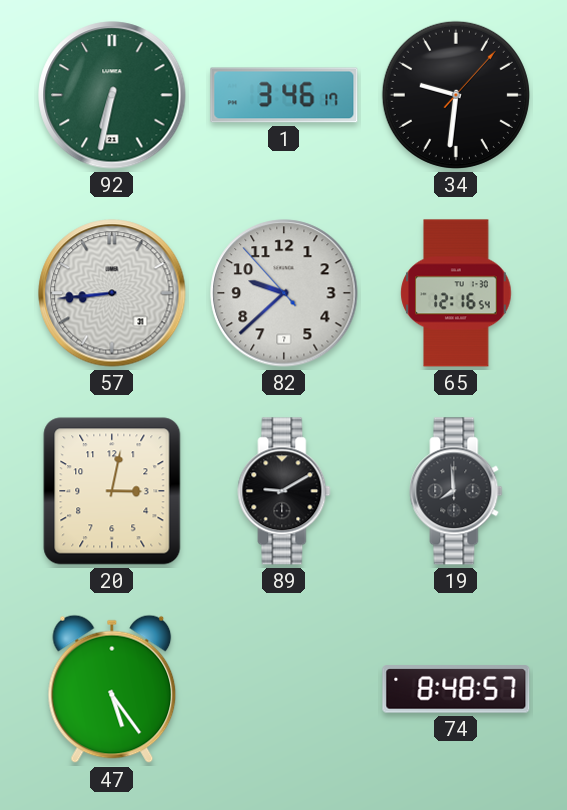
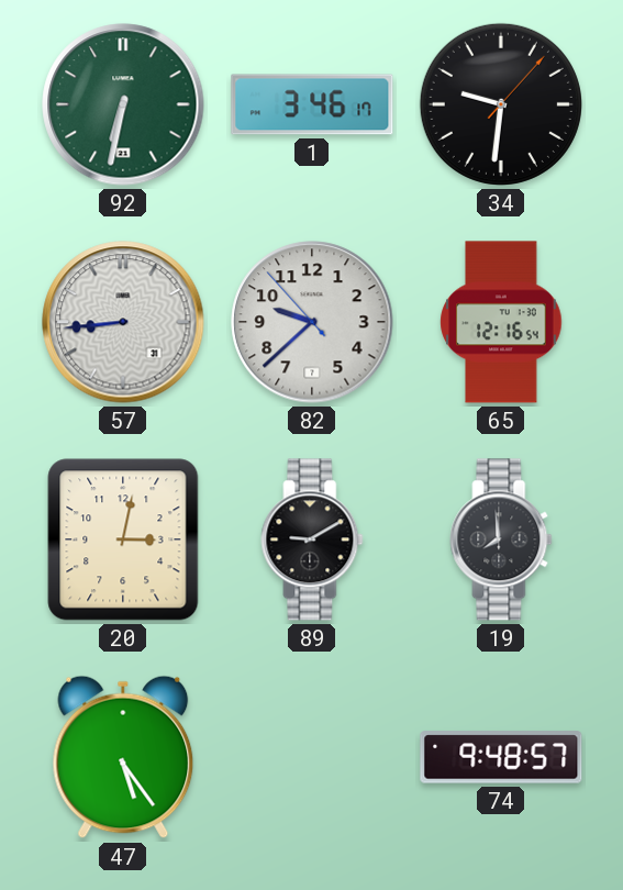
74: 8:48 -> 9:48 (501, 757)
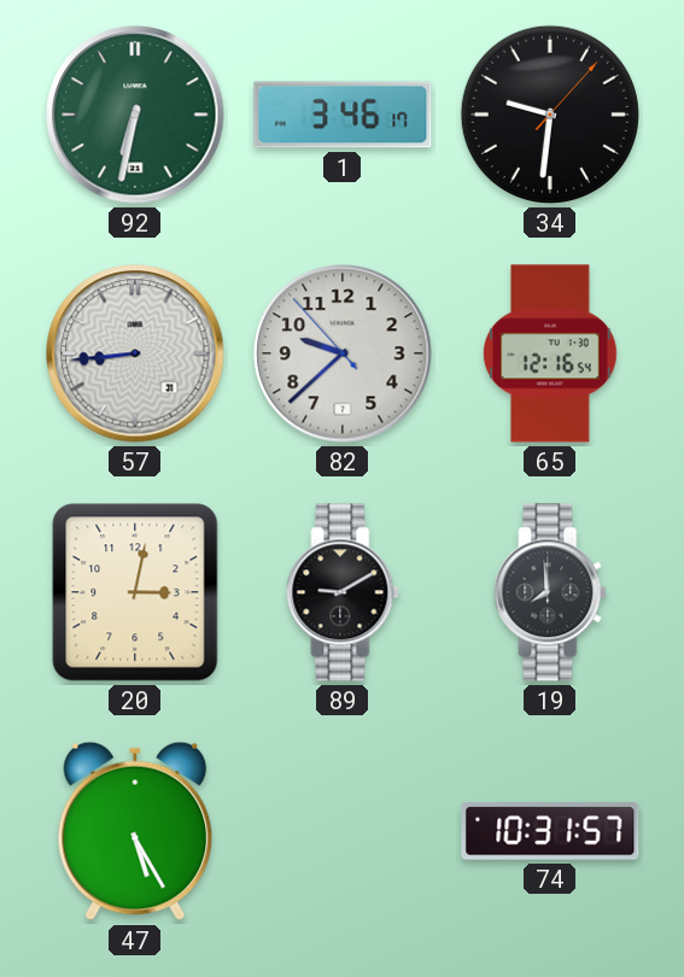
47: 5:24 -> 5:25 (135, 831)
74: 9:48 -> 10:31 (550, 831)
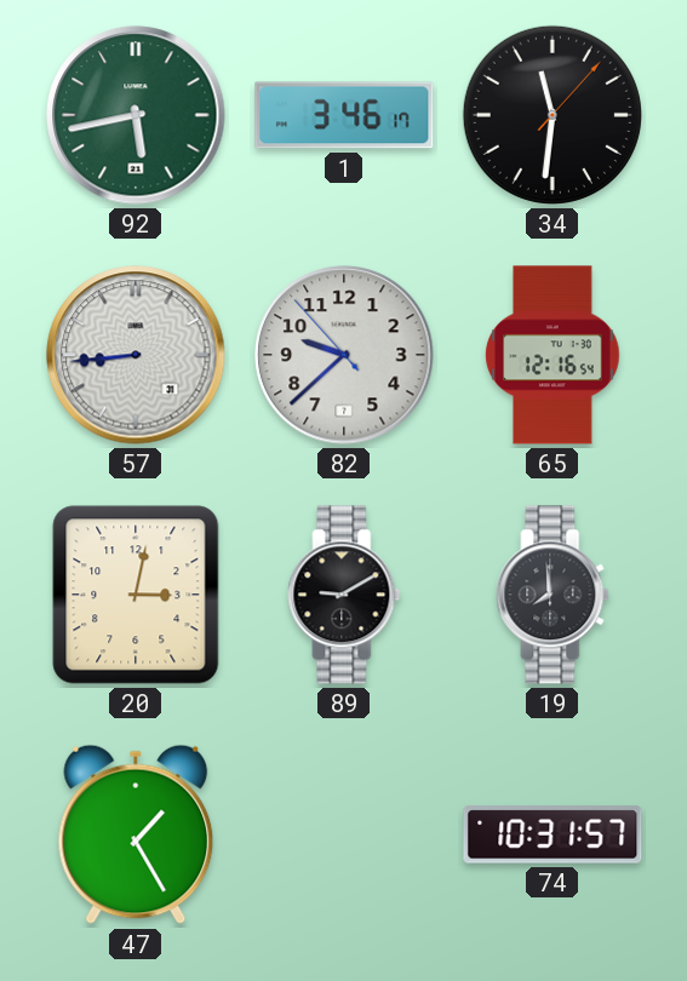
92: 6:32 -> 5:43 (136, 115)
34: 9:31 -> 11:31 (553, 115)
47: 5:25 -> 1:25 (136, 834)
